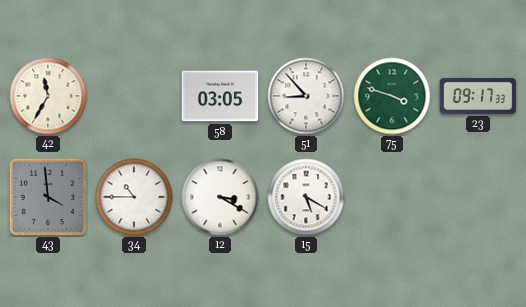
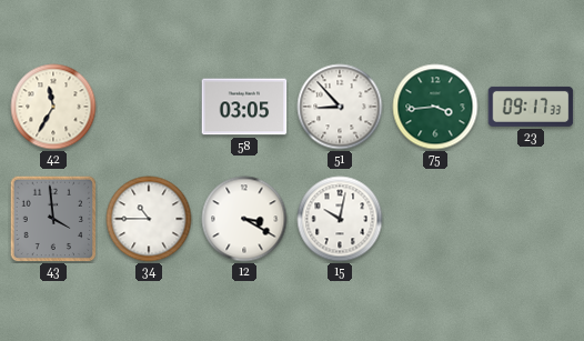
75: 3:48 -> 3:44 (435, 107)
15: 5:20 -> 10:02 (340, 219)
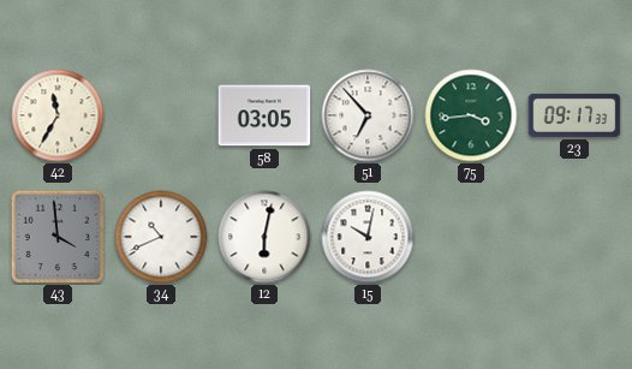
51: 8:53 -> 6:53 (368, 115)
34: 10:45 -> 10:41 (161, 237)
12: 3:20 -> 6:02 (264, 237)
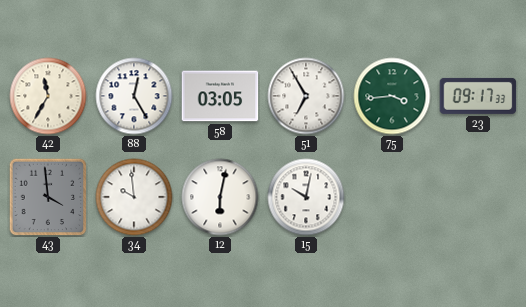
88: none -> 12:25 (134, 96)
51: 6:53 -> 6:55 (306, 96)
34: 10:41 -> 9:59 (134, 197)
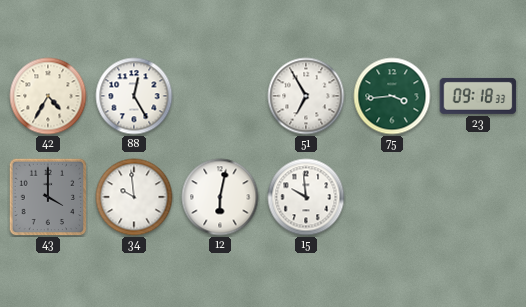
42: 11:35 -> 4:35 (48, 96)
58: 03:05 -> none (220, 96)
23: 09:17 -> 09:18 (478, 96)
43: 3:59 -> 4:00 (48, 197)
15: 10:02 -> 9:59 (306, 197)
